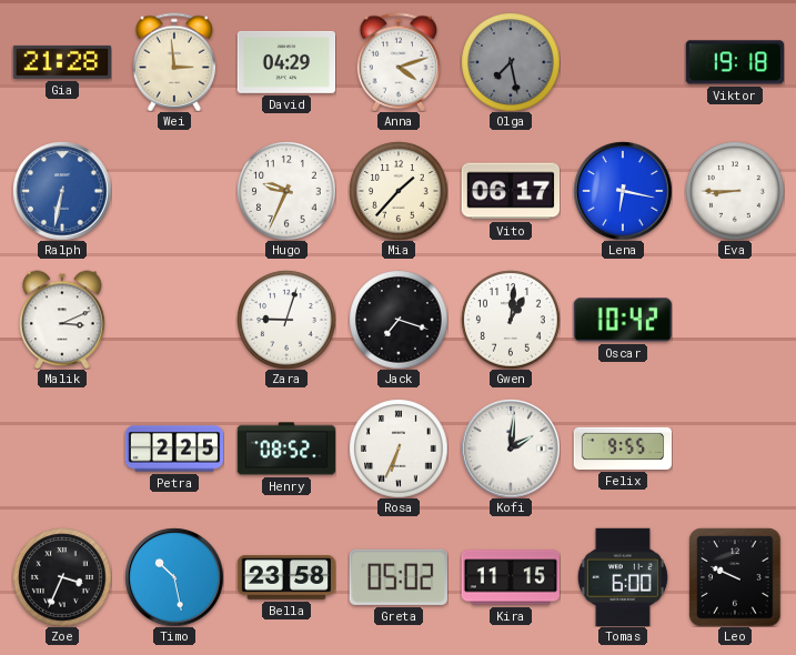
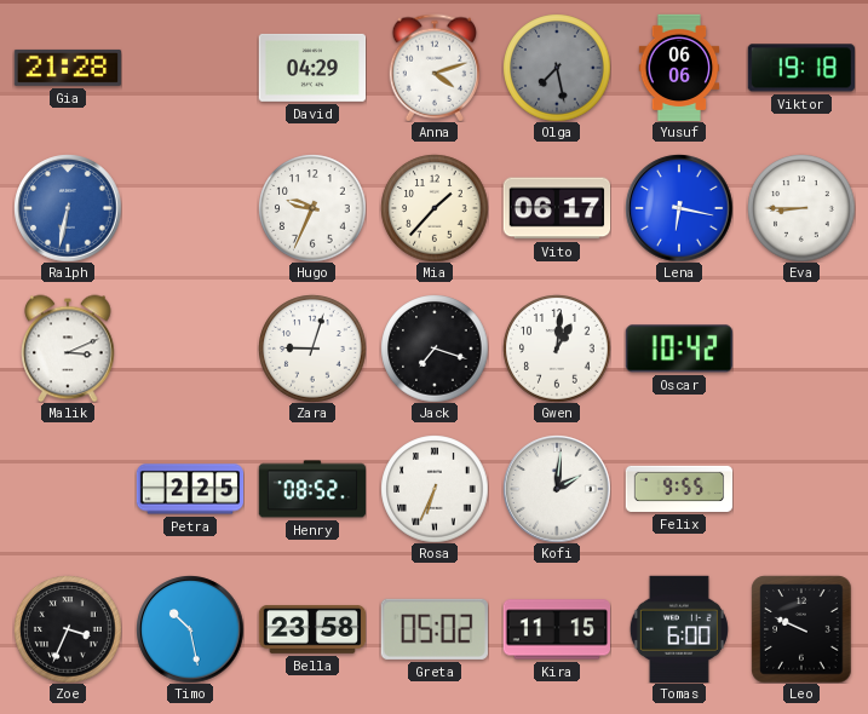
Wei: 2:59 -> none (174, 62)
Yusuf: none -> 06:06 (679, 68)
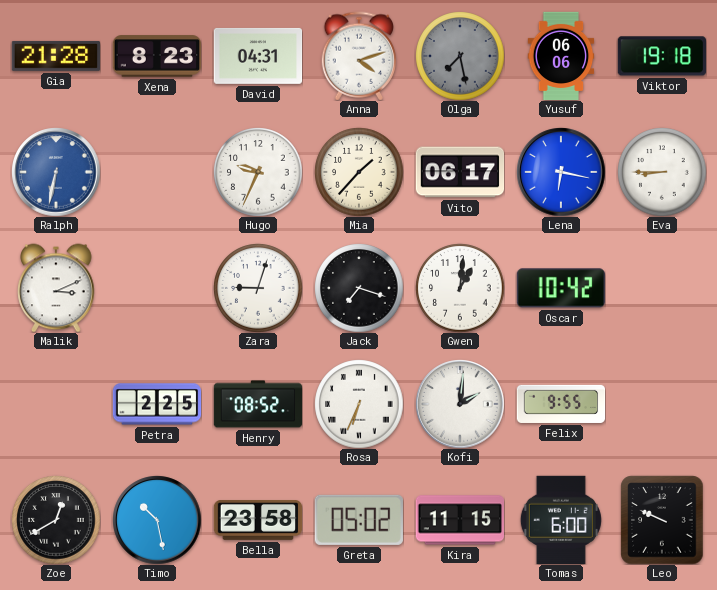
Xena: none -> 8:23 (157, 56)
David: 04:29 -> 04:31 (258, 56)
Zoe: 3:34 -> 12:40 (56, 520)
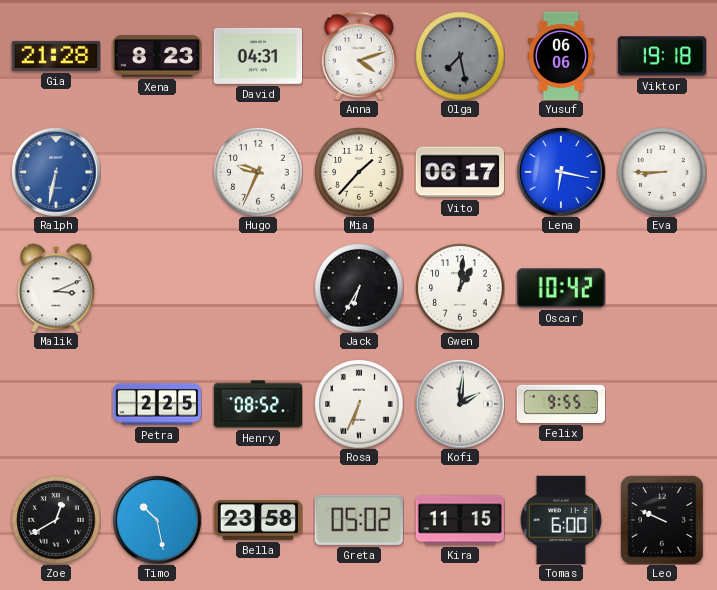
Zara: 9:03 -> none (258, 288)
Jack: 7:18 -> 6:35 (359, 288)
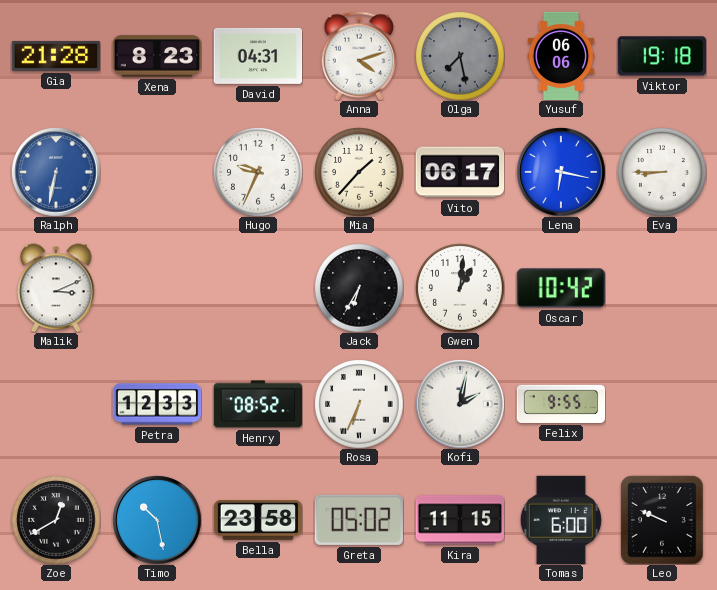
Petra: 2:25 -> 12:33 (157, 404)
Kofi: 2:01 -> 2:02 (460, 404)
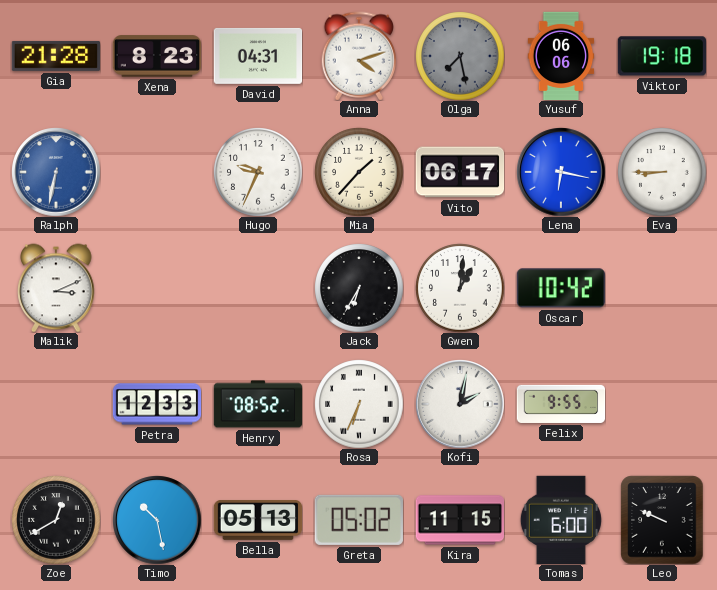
Bella: 23:58 -> 05:13 (258, 521)
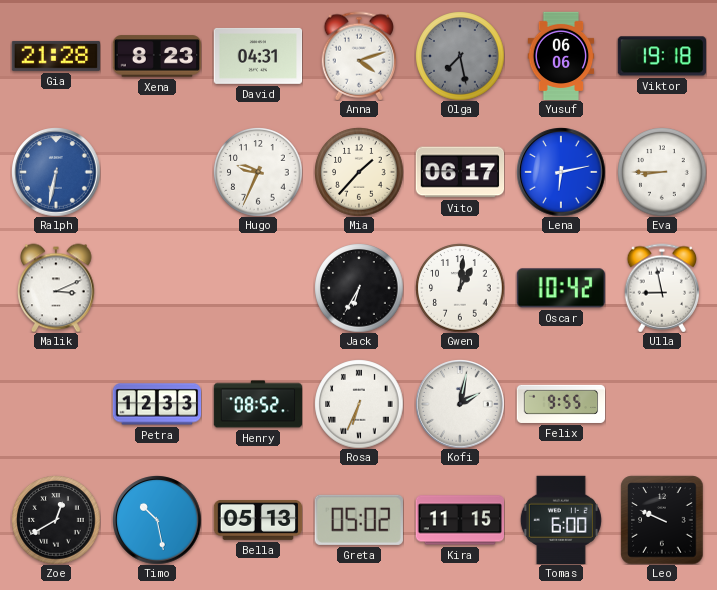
Lena: 6:17 -> 6:13 (561, 172)
Ulla: none -> 8:58 (662, 288)
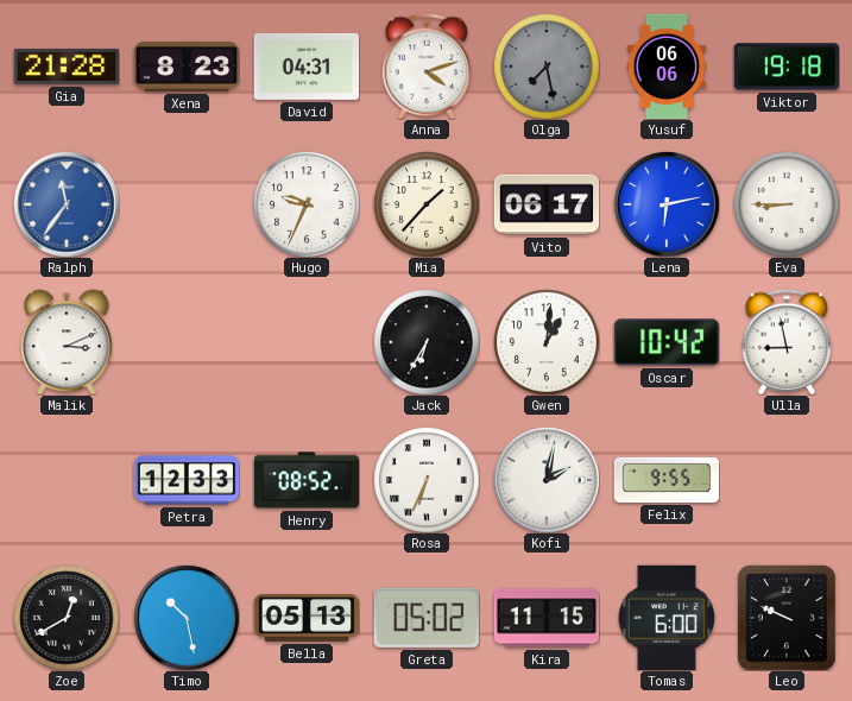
Ralph: 6:32 -> 11:36 (67, 204)
